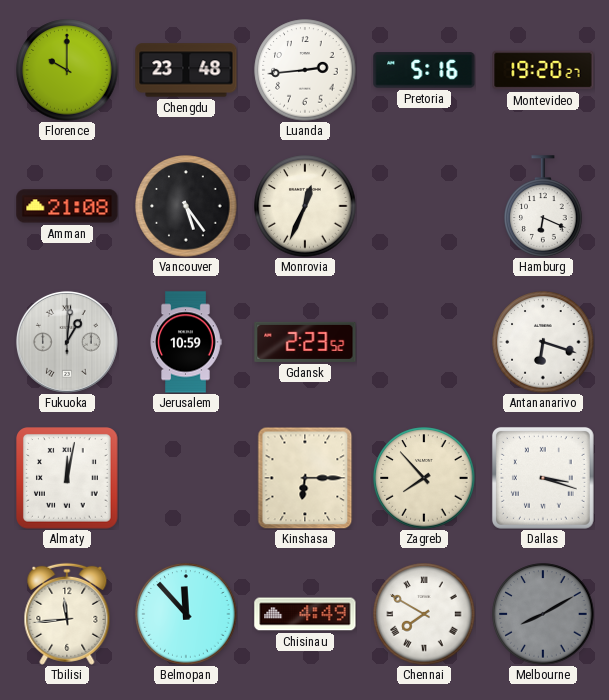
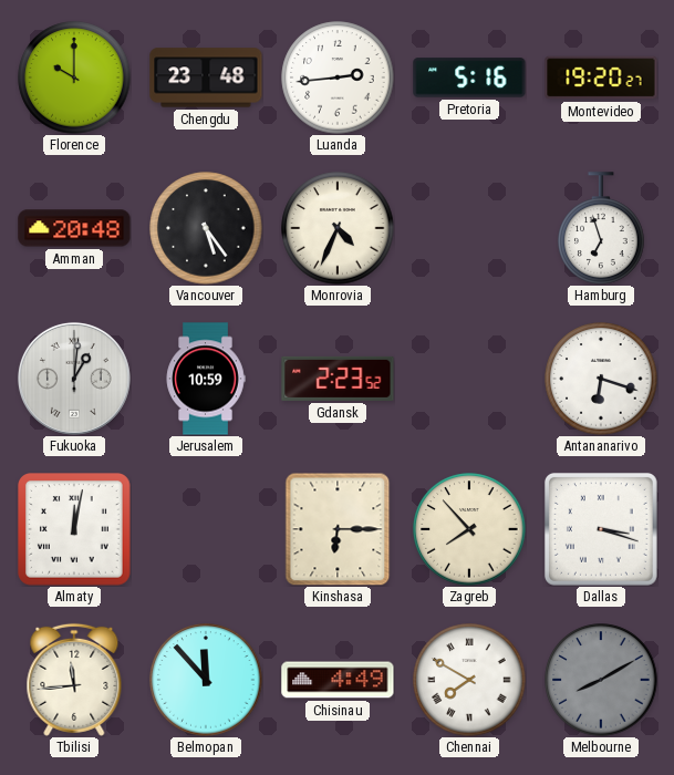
Amman: 21:08 -> 20:48 (74, 228)
Monrovia: 12:34 -> 4:34 (338, 228)
Hamburg: 6:19 -> 6:57 (601, 228)
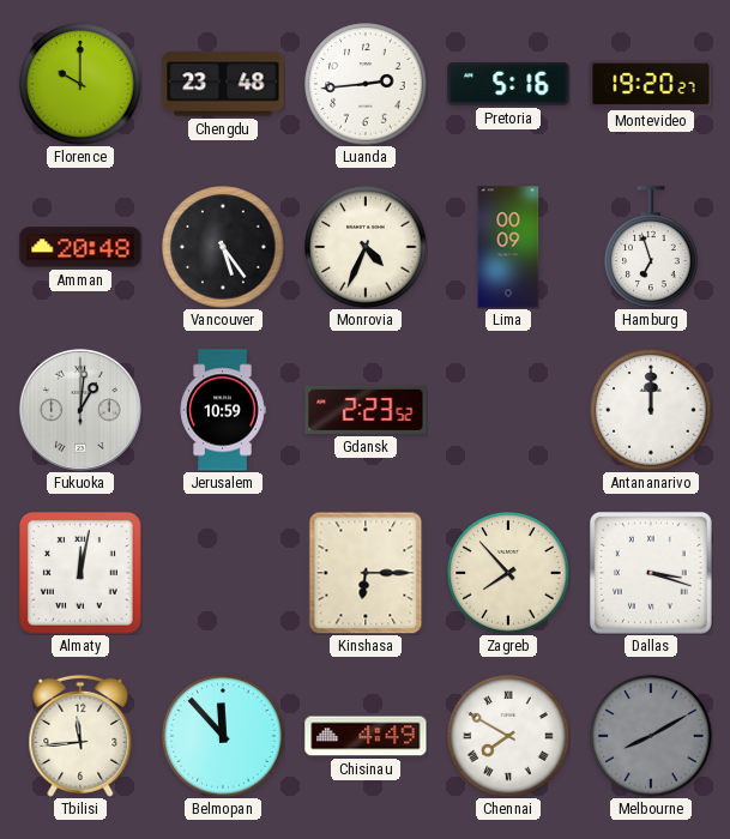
Lima: none -> 00:09 (508, 247)
Antananarivo: 6:18 -> 12:00 (651, 410)
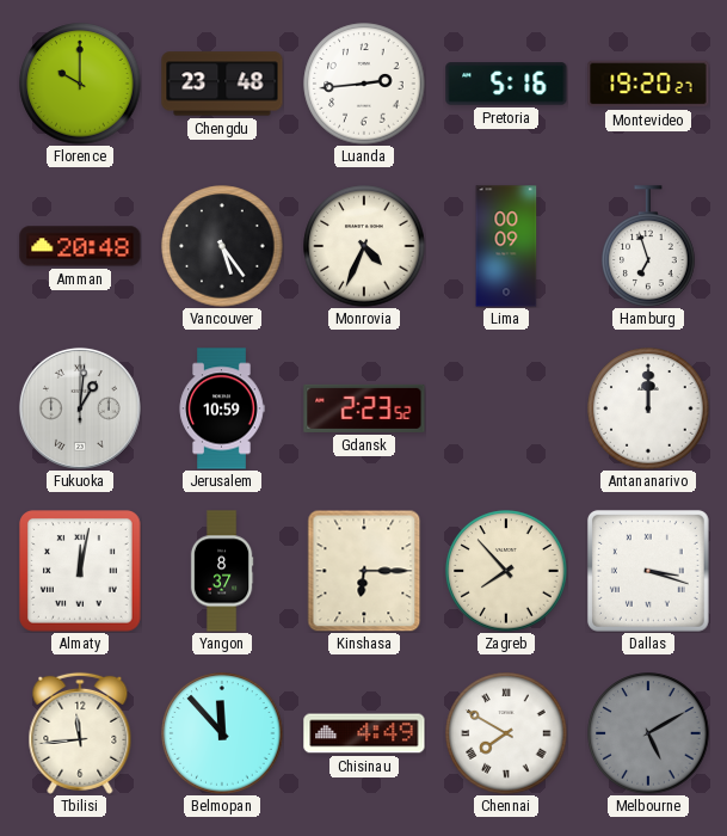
Yangon: none -> 8:37 (222, 571)
Melbourne: 8:10 -> 5:10 (648, 733)
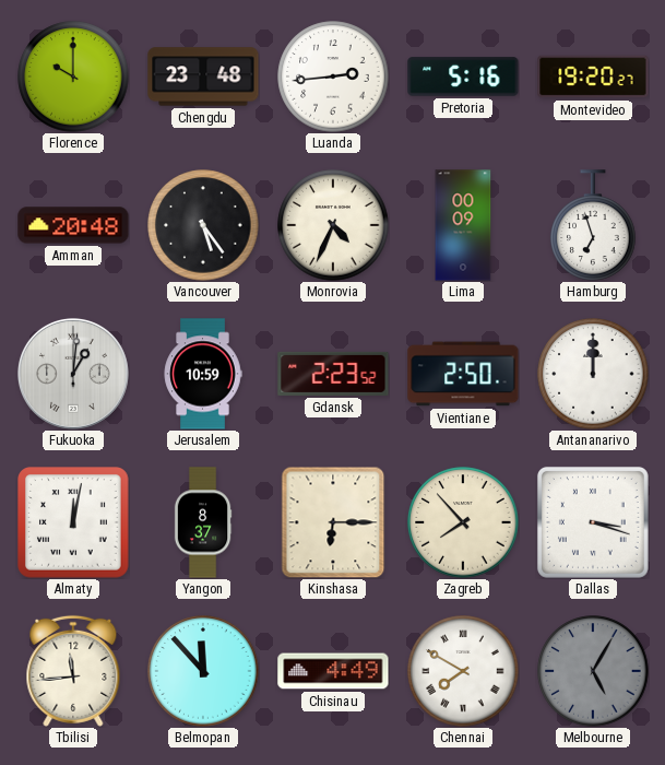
Vientiane: none -> 2:50 (463, 374)
Melbourne: 5:10 -> 5:05 (593, 671)
